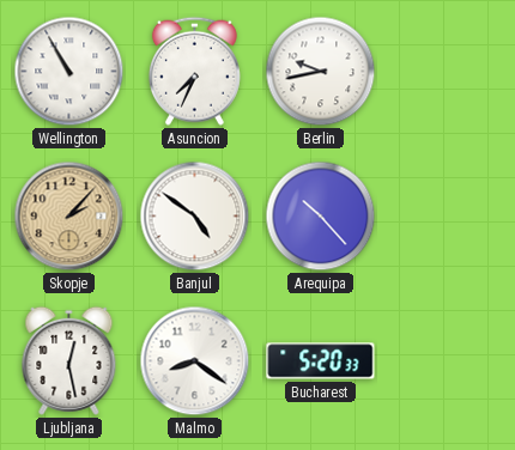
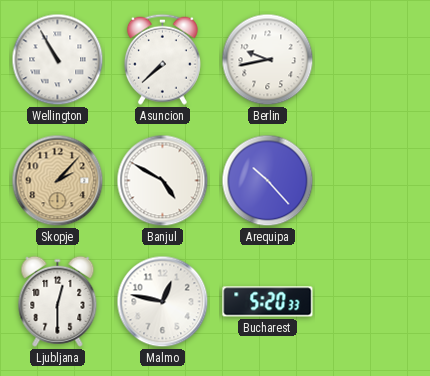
Asuncion: 7:34 -> 7:38 (162, 59)
Banjul: 4:51 -> 4:50 (163, 181)
Ljubljana: 12:28 -> 12:30 (58, 301)
Malmo: 8:21 -> 12:47 (163, 302)
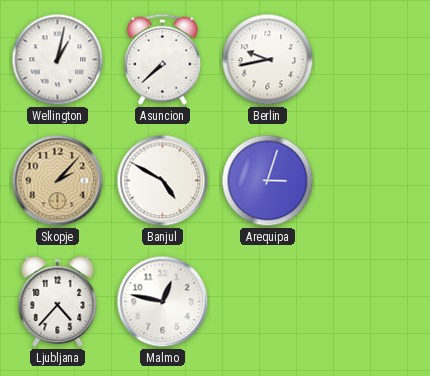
Wellington: 10:55 -> 1:02 (58, 60)
Arequipa: 10:23 -> 3:03 (268, 181)
Ljubljana: 12:30 -> 4:37 (58, 301)
Bucharest: 5:20 -> none (268, 302)
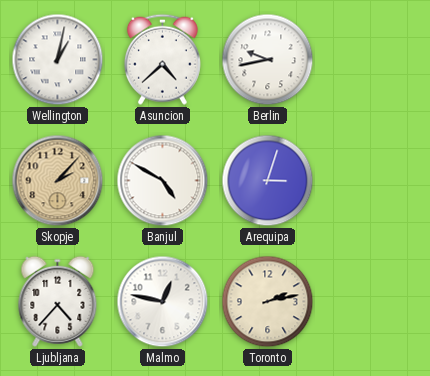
Asuncion: 7:38 -> 4:38 (162, 59)
Toronto: none -> 2:13 (268, 302)
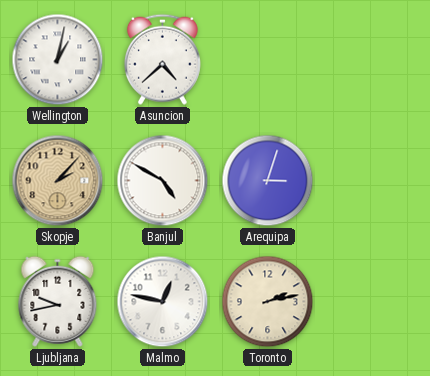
Berlin: 9:43 -> none (268, 60)
Ljubljana: 4:37 -> 9:43 (58, 301)
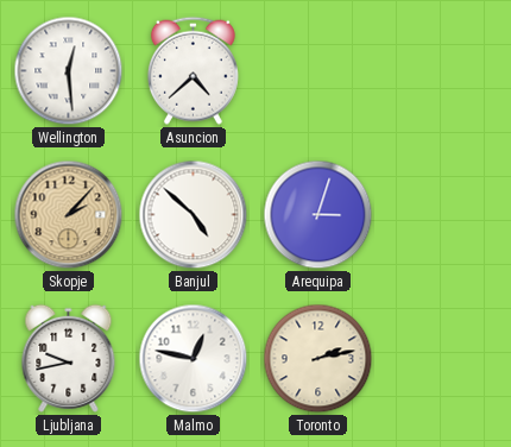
Wellington: 1:02 -> 12:29 (69, 71)
Banjul: 4:50 -> 4:52 (194, 215)
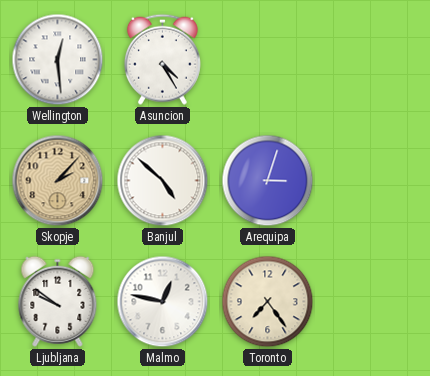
Asuncion: 4:38 -> 4:25 (162, 59)
Ljubljana: 9:43 -> 9:51 (58, 301)
Toronto: 2:13 -> 7:24 (268, 302)
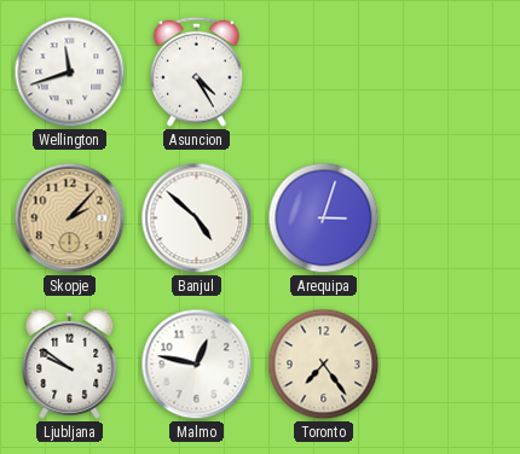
Wellington: 12:29 -> 11:42 (70, 72)
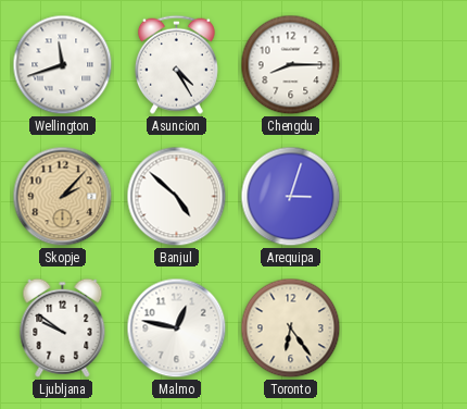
Chengdu: none -> 8:15 (291, 65)
Toronto: 7:24 -> 6:24 (291, 329)
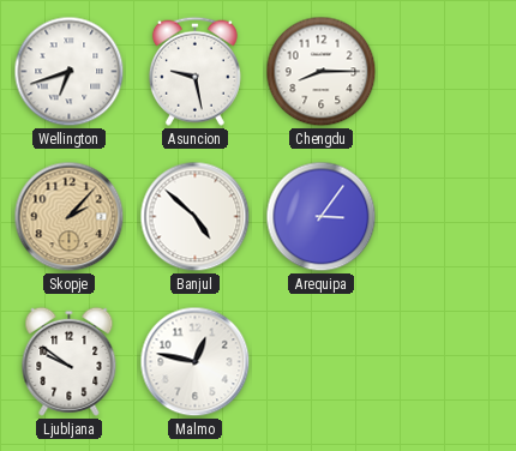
Wellington: 11:42 -> 6:42 (70, 72)
Asuncion: 4:25 -> 9:28 (194, 71)
Arequipa: 3:03 -> 3:06 (322, 217)
Toronto: 6:24 -> none (291, 329)
